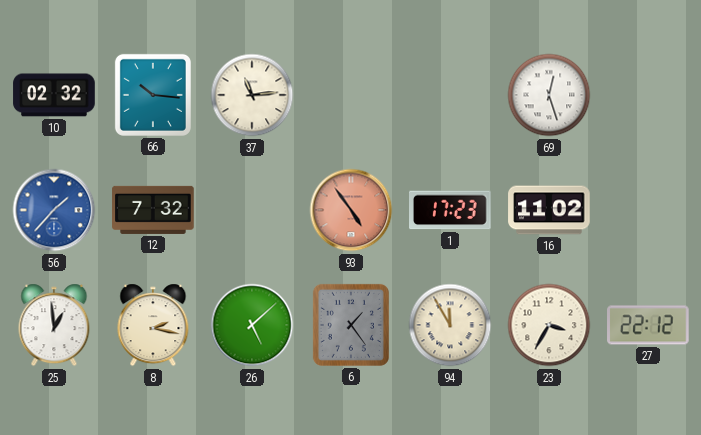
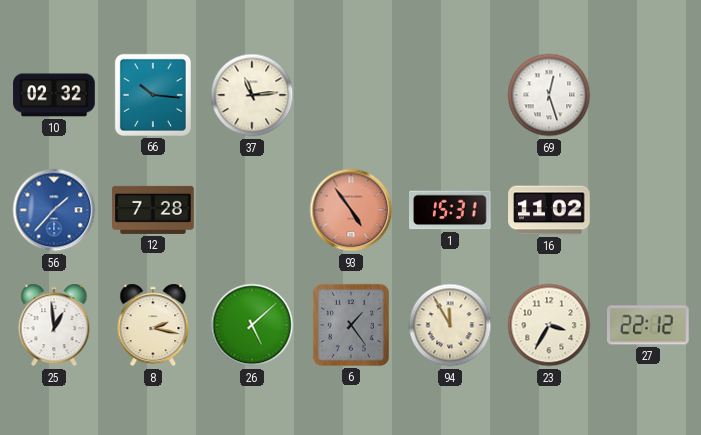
12: 7:32 -> 7:28 (153, 210)
1: 17:23 -> 15:31 (451, 210)
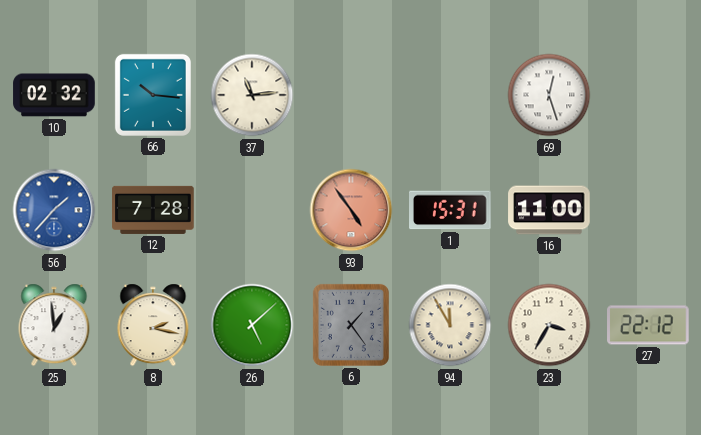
16: 11:02 -> 11:00 (549, 210)
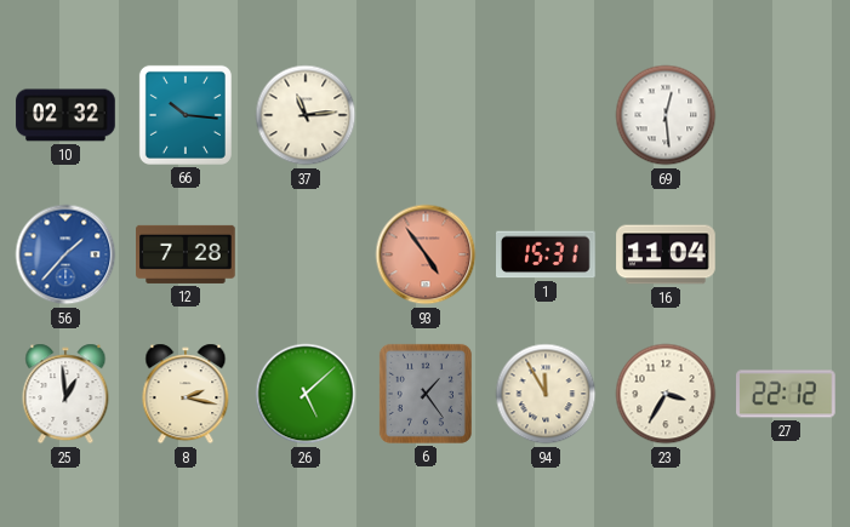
69: 12:27 -> 12:29 (666, 115)
16: 11:00 -> 11:04 (666, 254)
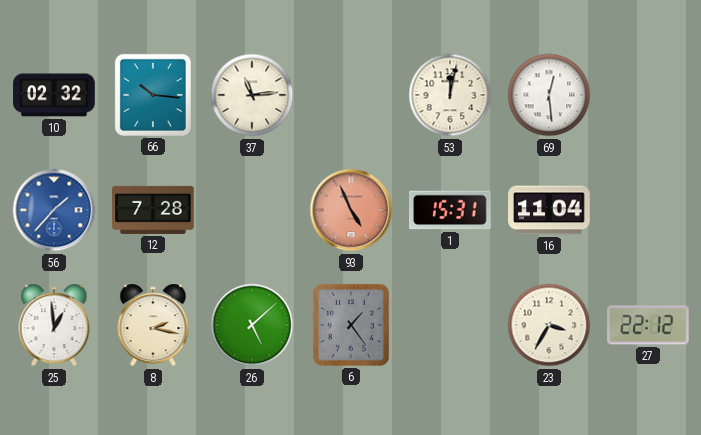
53: none -> 12:02 (450, 95)
93: 4:54 -> 4:56 (351, 210)
94: 11:55 -> none (546, 394)
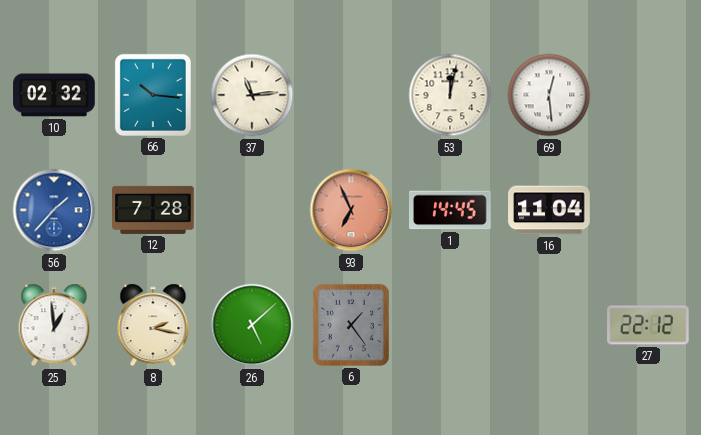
93: 4:56 -> 6:56 (351, 210)
1: 15:31 -> 14:45 (451, 210)
23: 3:35 -> none (549, 325)
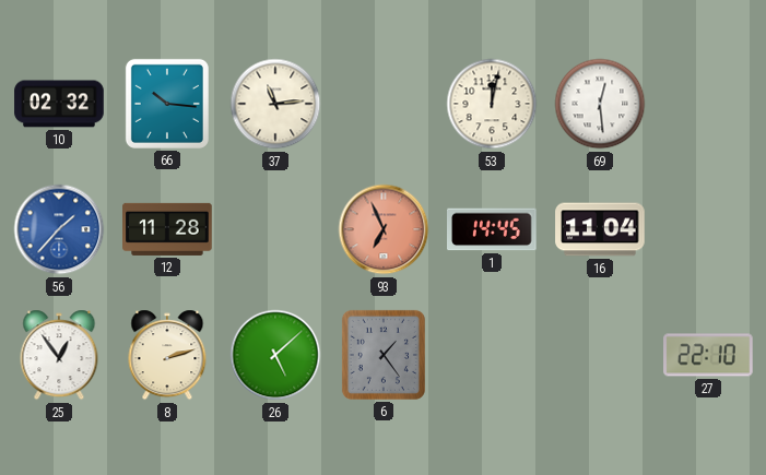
12: 7:28 -> 11:28 (167, 229)
25: 12:59 -> 12:54 (59, 355)
8: 2:17 -> 2:12 (167, 355)
27: 22:12 -> 22:10 (708, 355)
